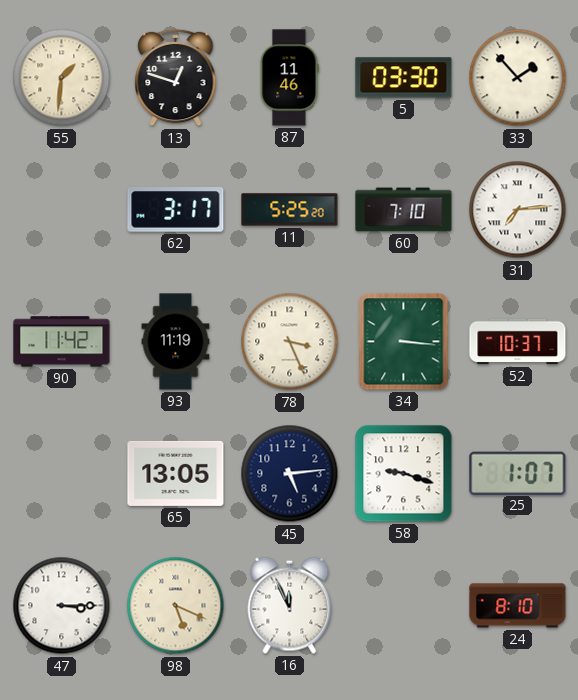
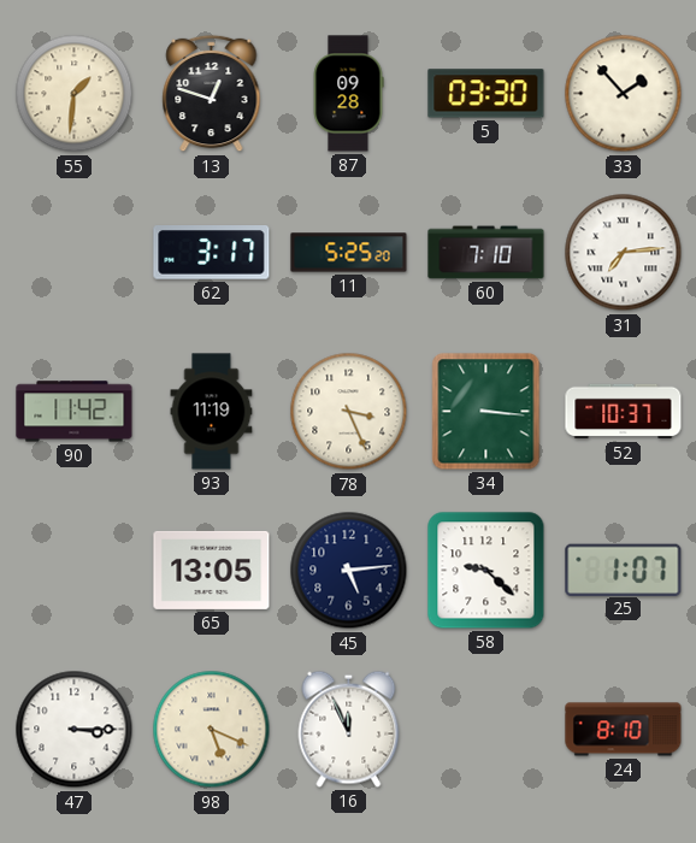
87: 11:46 -> 09:28 (348, 94)
58: 9:18 -> 9:22 (486, 571)
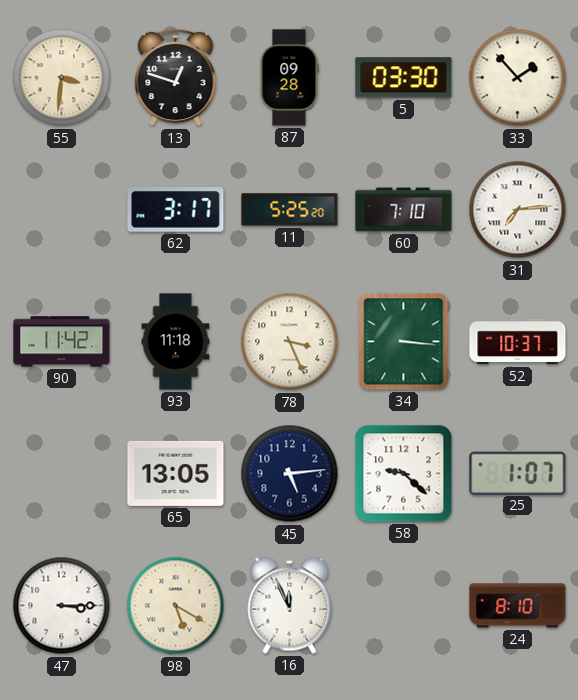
55: 1:31 -> 3:31 (62, 78)
93: 11:19 -> 11:18 (176, 342)
98: 5:19 -> 5:20 (176, 606)
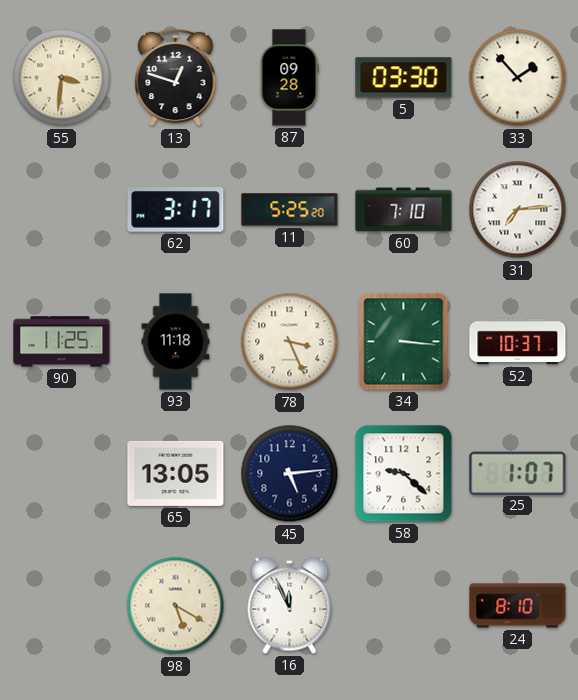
90: 11:42 -> 11:25 (62, 342)
47: 3:15 -> none (62, 606)
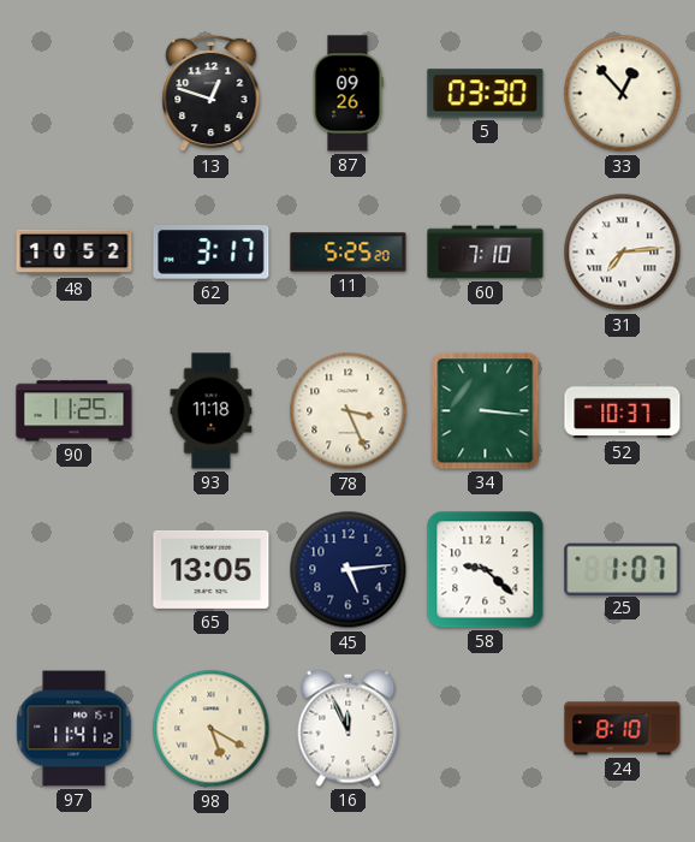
55: 3:31 -> none (62, 78)
87: 09:28 -> 09:26 (348, 94)
33: 1:53 -> 12:53 (623, 94)
48: none -> 10:52 (75, 253)
97: none -> 11:41 (75, 729)
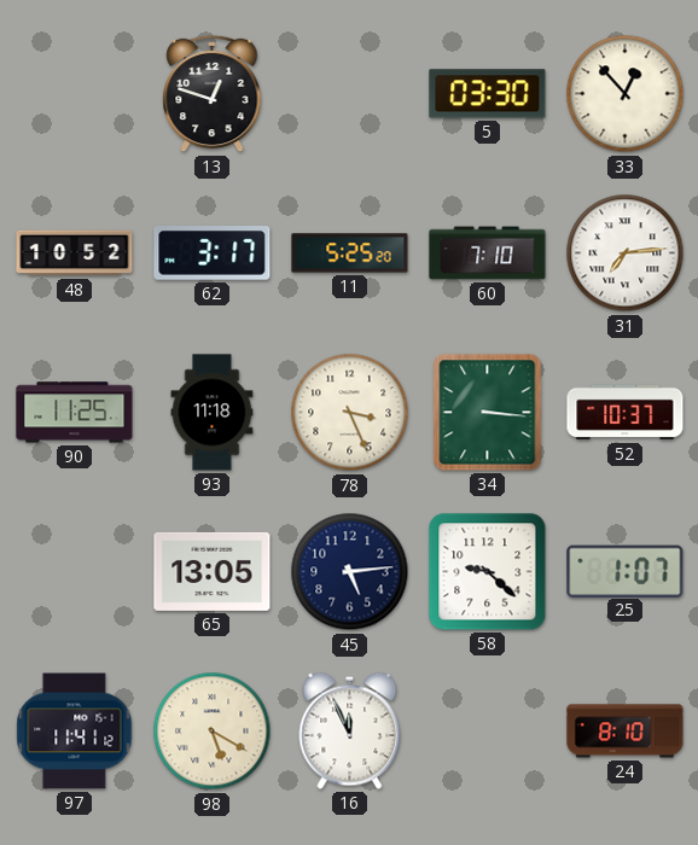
87: 09:26 -> none (348, 94)
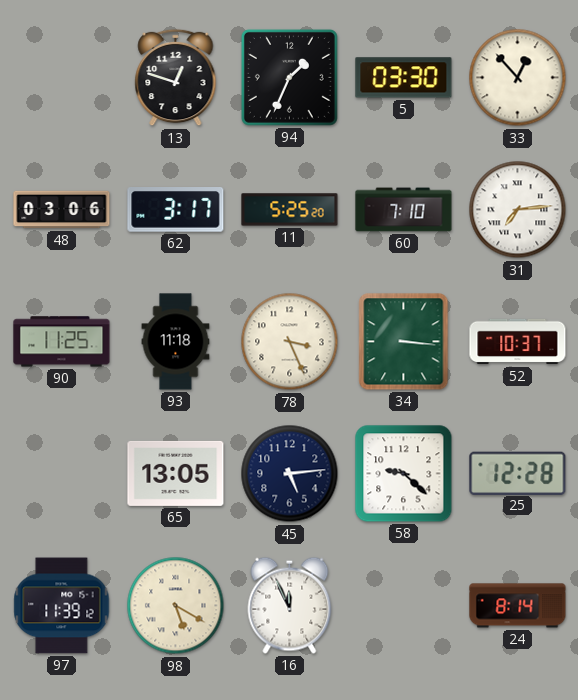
94: none -> 1:34 (289, 77)
48: 10:52 -> 03:06 (62, 210)
25: 1:07 -> 12:28 (518, 473)
97: 11:41 -> 11:39 (62, 606)
24: 8:10 -> 8:14 (518, 606)
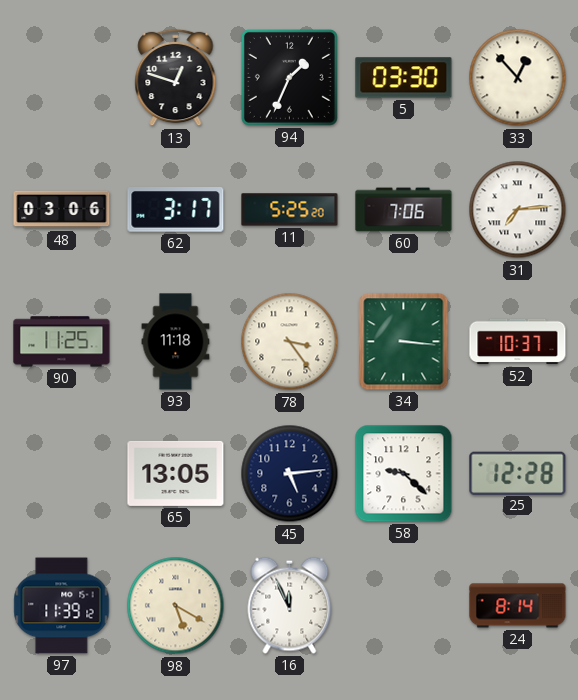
60: 7:10 -> 7:06 (404, 210)
78: 3:26 -> 3:24 (290, 342)
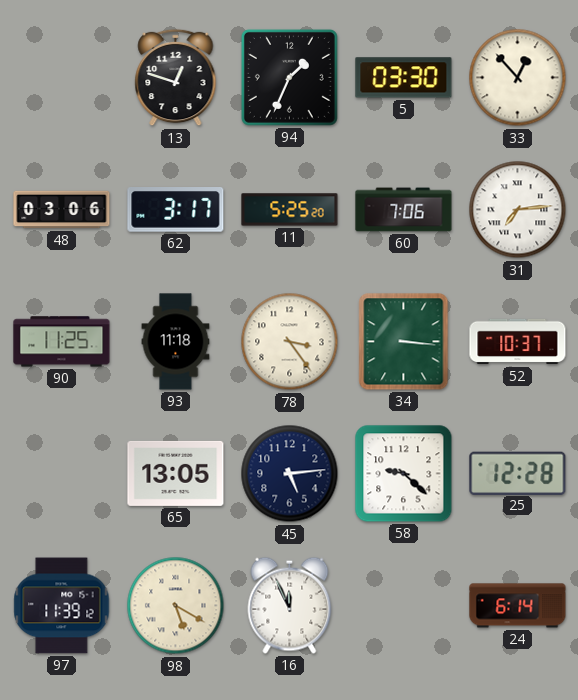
24: 8:14 -> 6:14 (518, 606)
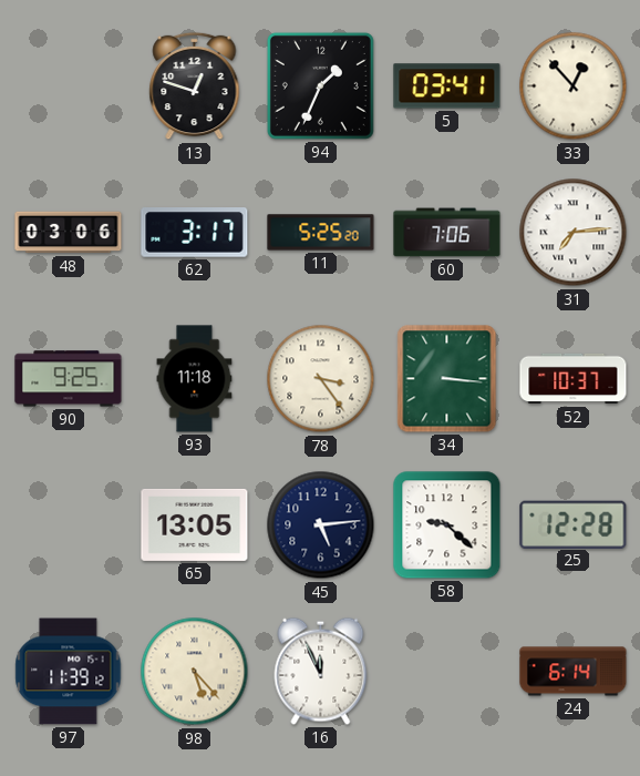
5: 03:30 -> 03:41 (447, 86)
90: 11:25 -> 9:25 (69, 379)
98: 5:20 -> 5:23 (195, 672)
